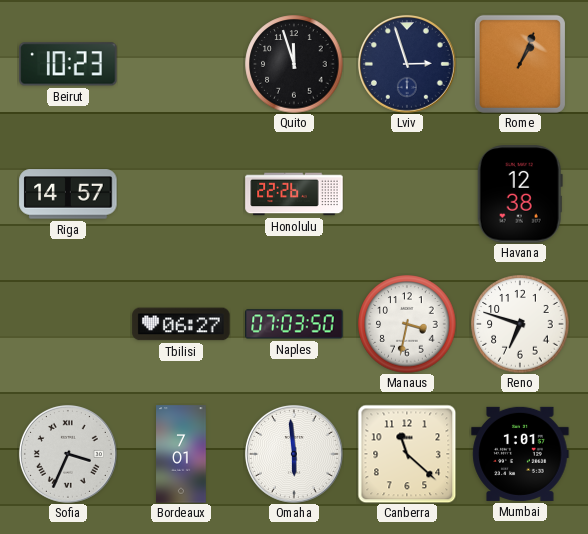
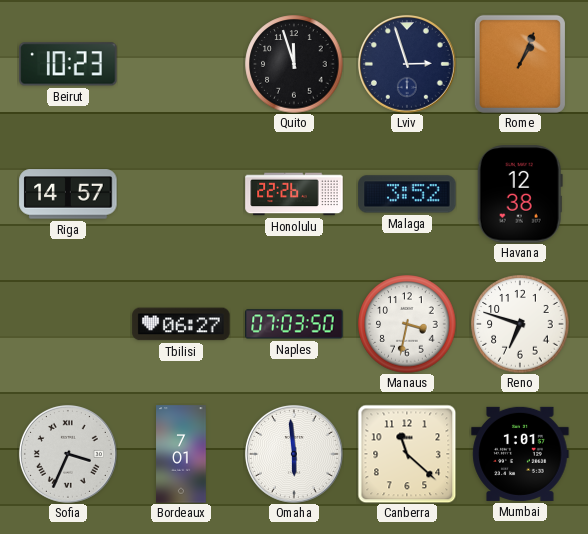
Malaga: none -> 3:52 (407, 194)
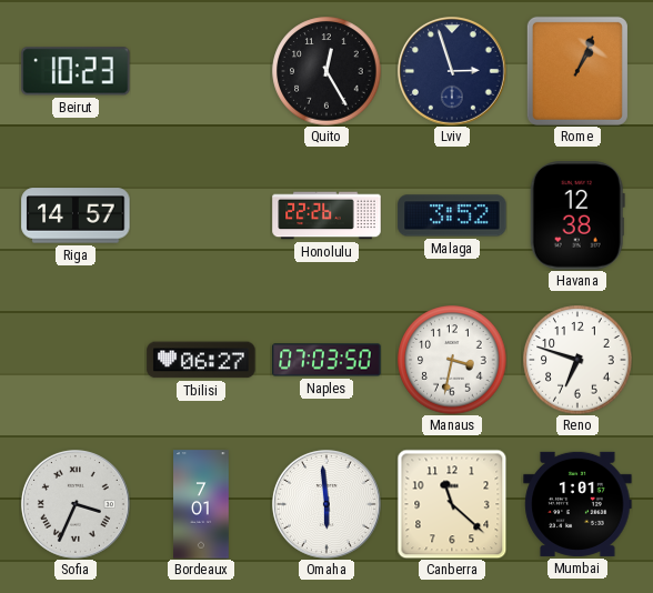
Quito: 11:57 -> 12:25 (326, 71)
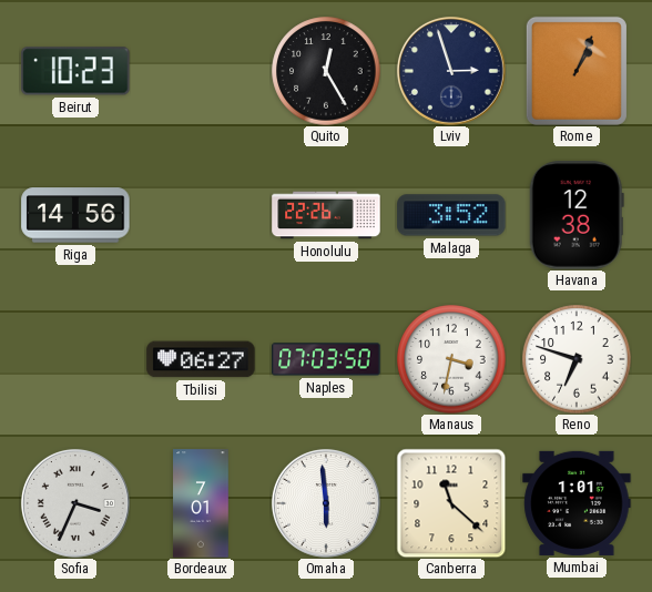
Riga: 14:57 -> 14:56 (75, 215)
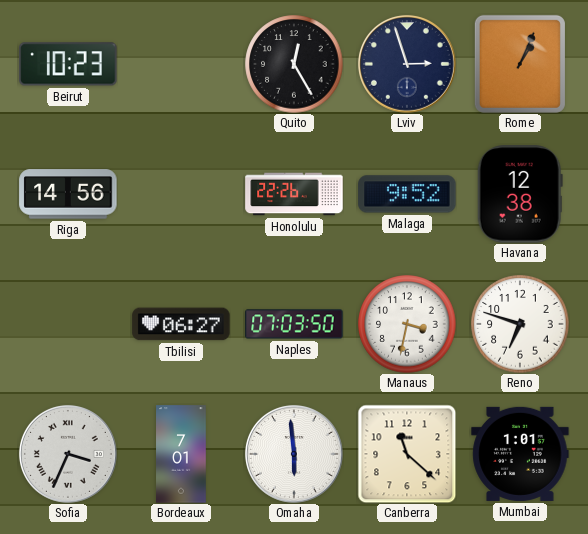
Malaga: 3:52 -> 9:52 (407, 194)
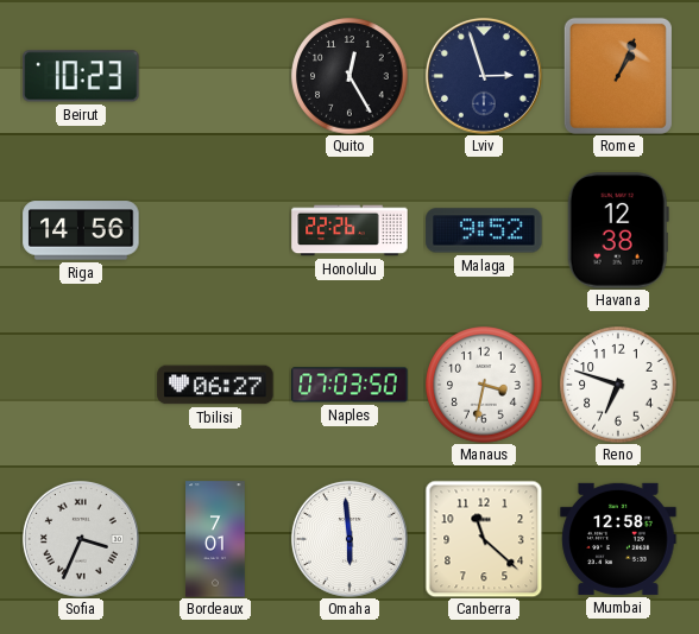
Mumbai: 1:01 -> 12:58 (618, 539)
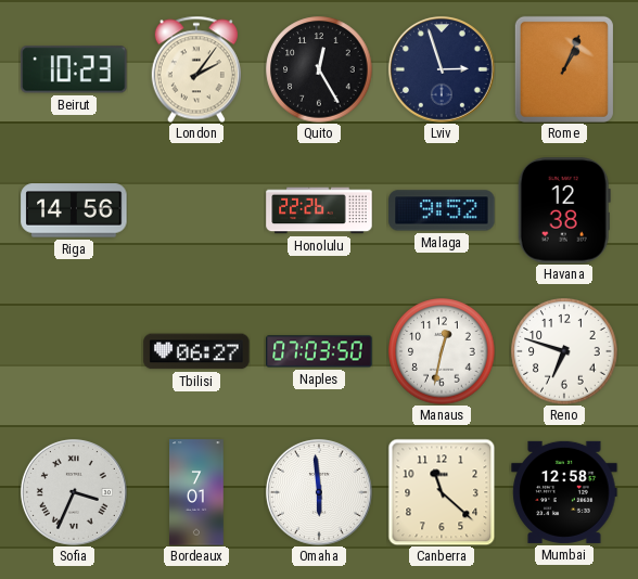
London: none -> 2:06 (196, 69)
Manaus: 3:32 -> 12:32 (442, 351)
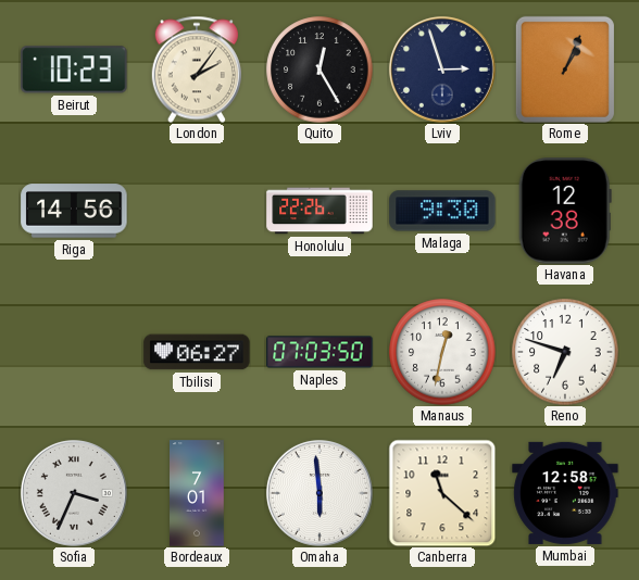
Malaga: 9:52 -> 9:30 (442, 211)
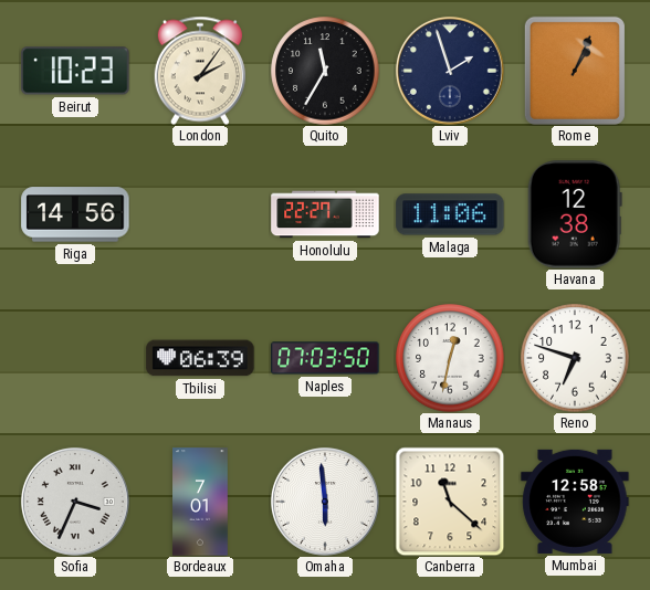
Quito: 12:25 -> 11:35 (325, 71)
Lviv: 2:57 -> 1:57 (450, 71)
Honolulu: 22:26 -> 22:27 (325, 214)
Malaga: 9:30 -> 11:06 (450, 214)
Tbilisi: 06:27 -> 06:39 (200, 358)
